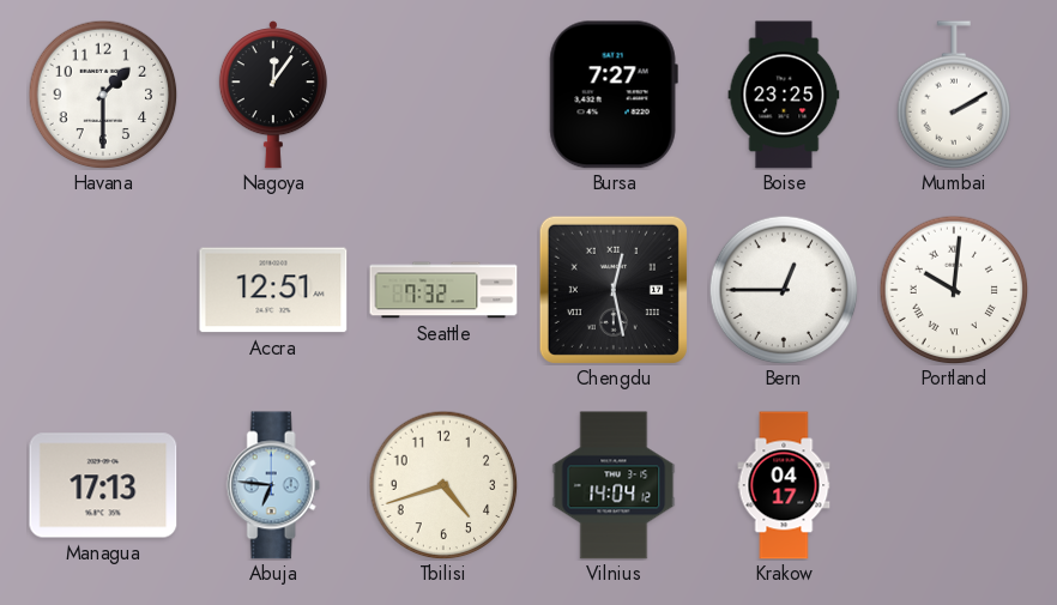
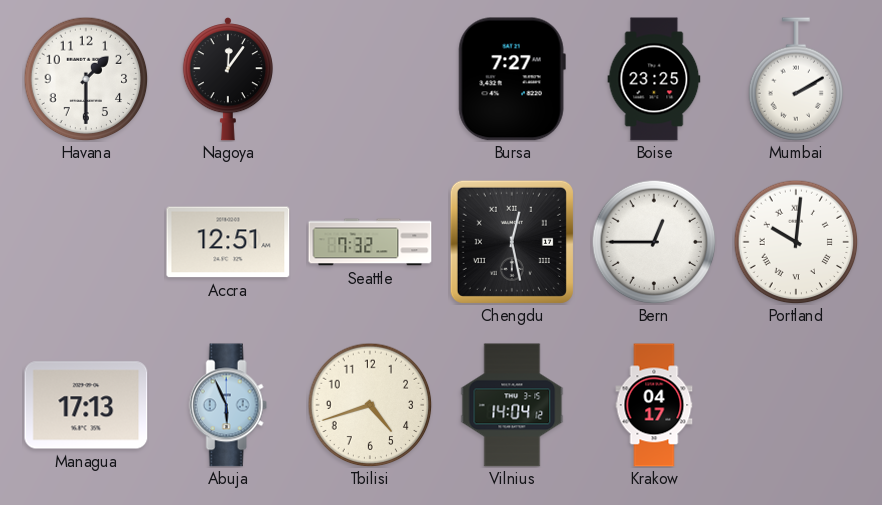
Abuja: 6:46 -> 5:56 (228, 405)
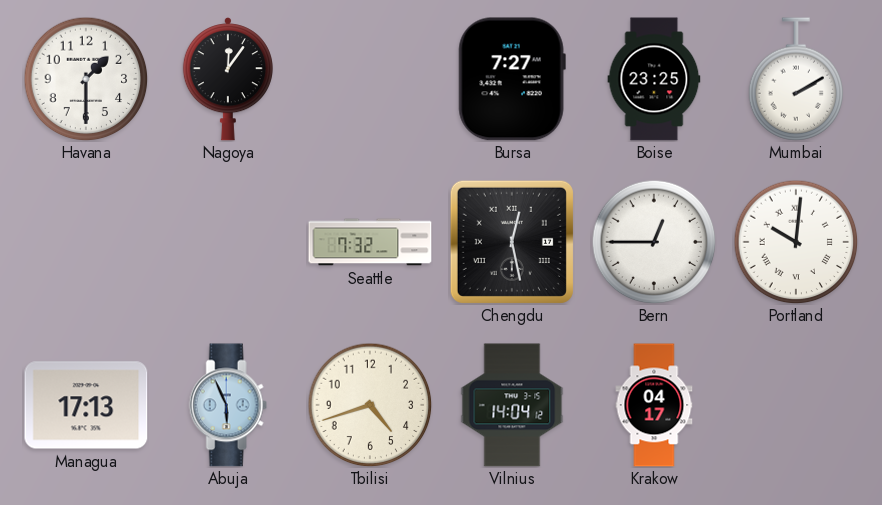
Accra: 12:51 -> none (228, 242)
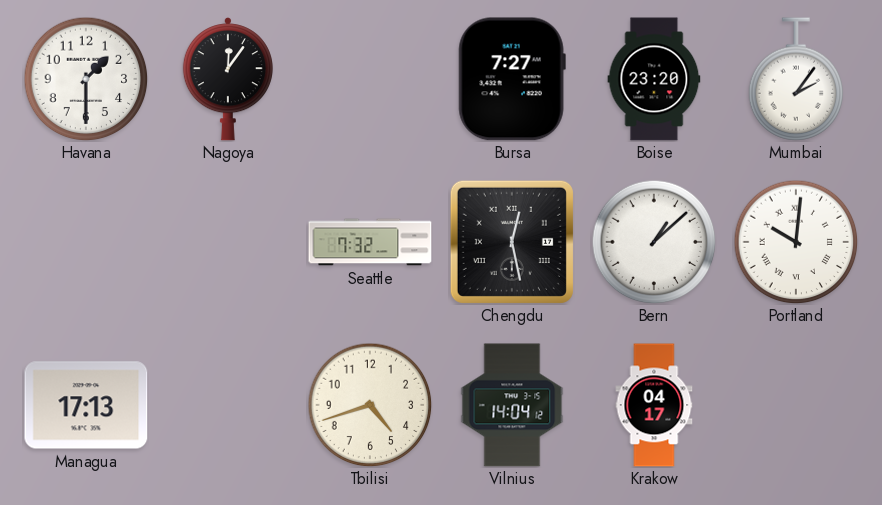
Boise: 23:25 -> 23:20 (654, 79)
Mumbai: 2:10 -> 2:06 (796, 79)
Bern: 12:45 -> 1:08 (654, 242)
Abuja: 5:56 -> none (228, 405)
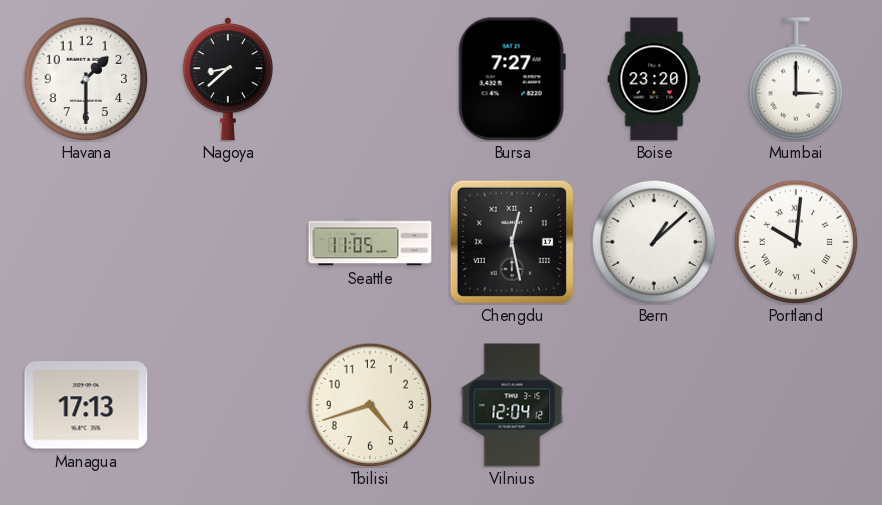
Nagoya: 12:06 -> 8:38 (228, 79)
Mumbai: 2:06 -> 3:00 (796, 79)
Seattle: 7:32 -> 11:05 (370, 242)
Vilnius: 14:04 -> 12:04 (512, 405)
Krakow: 04:17 -> none (654, 405)
